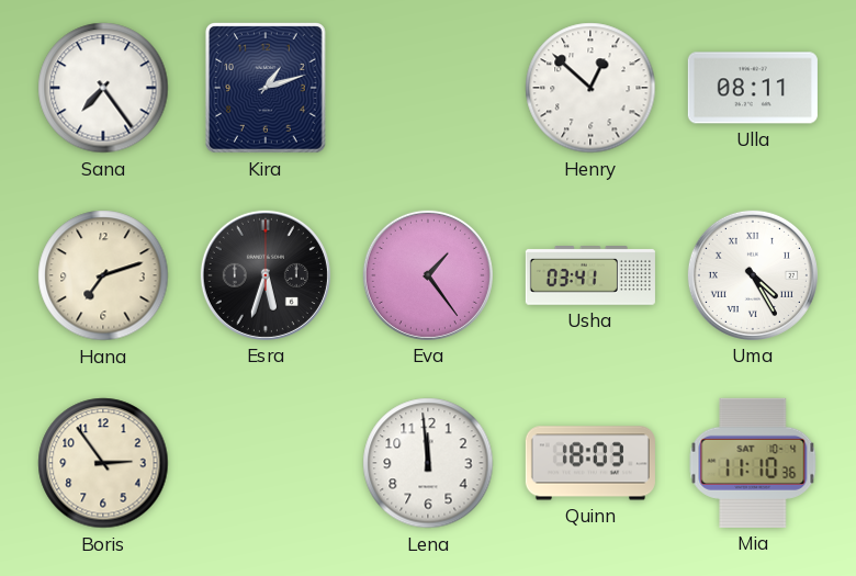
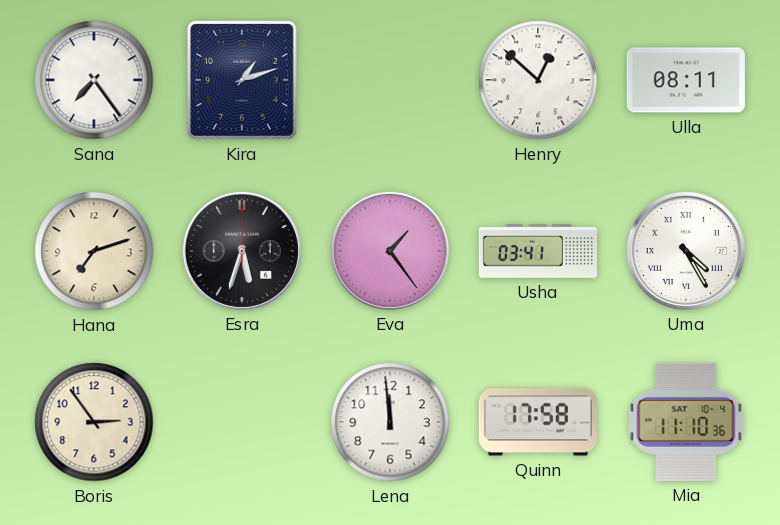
Quinn: 18:03 -> 17:58 (538, 422)
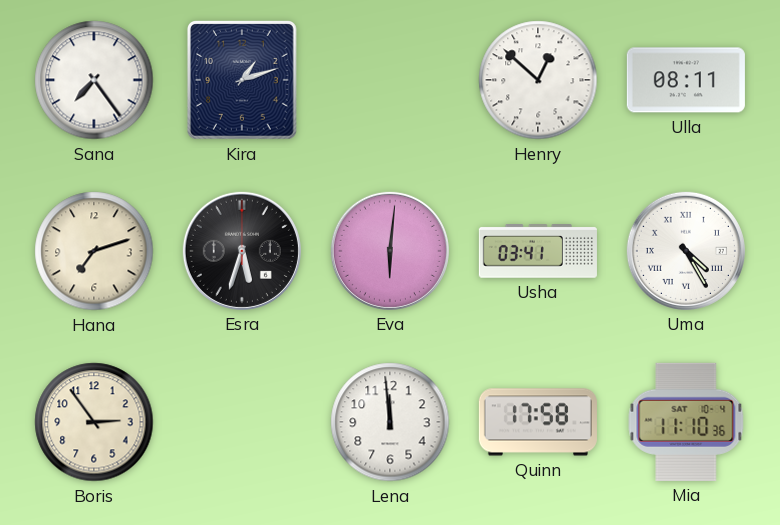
Eva: 1:24 -> 6:01 (390, 251)
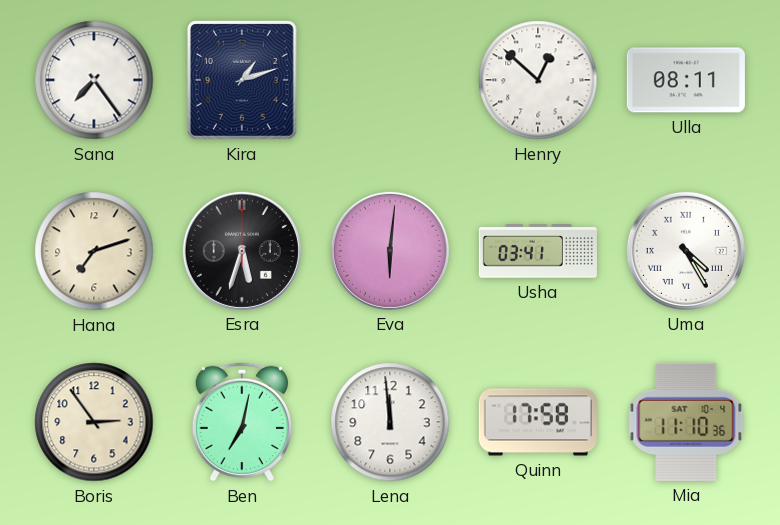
Ben: none -> 7:02 (241, 422)
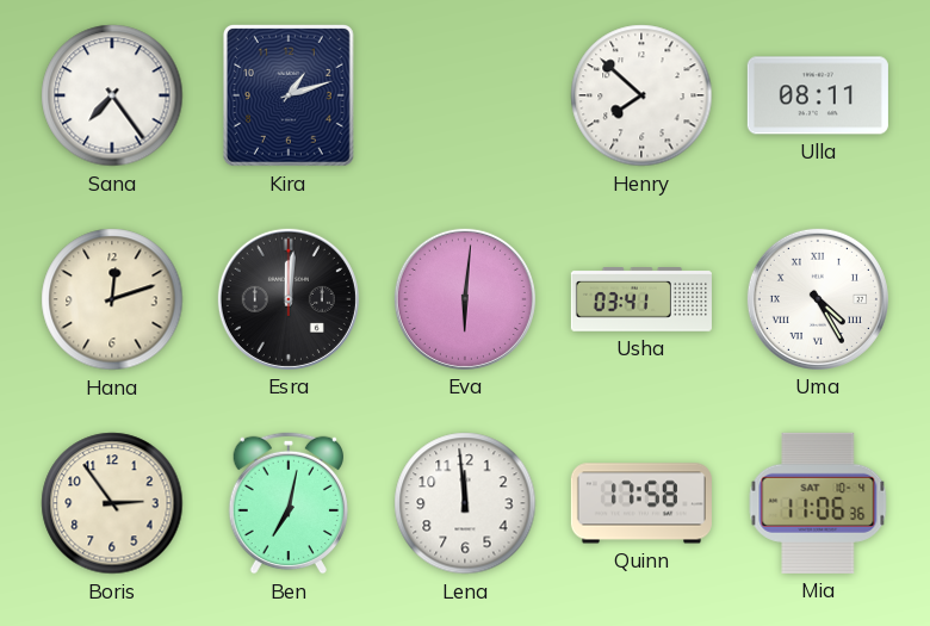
Henry: 12:52 -> 7:52 (641, 95)
Hana: 7:12 -> 12:12 (112, 299)
Esra: 5:33 -> 12:01 (289, 299)
Mia: 11:10 -> 11:06 (818, 503)
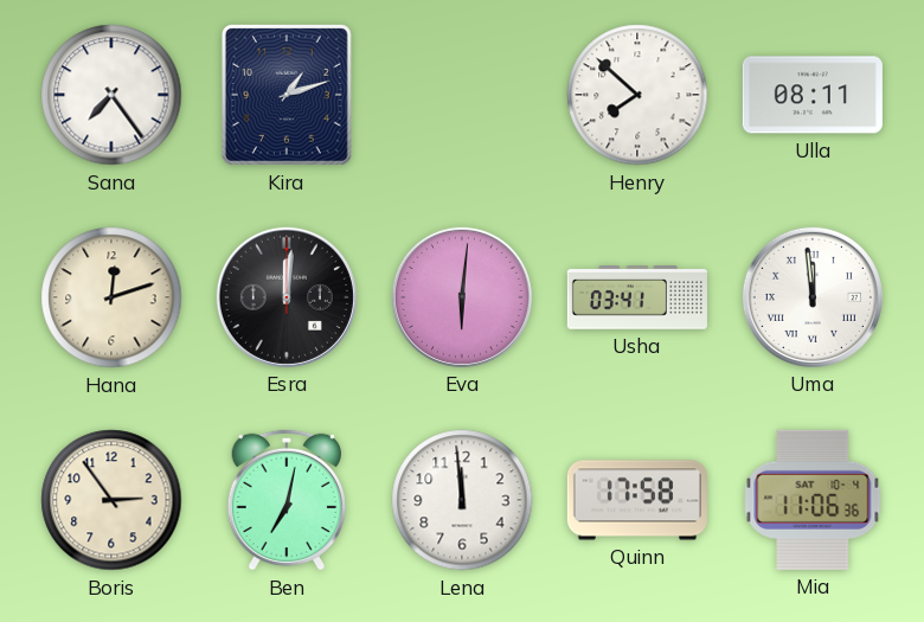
Uma: 4:25 -> 11:59 (813, 297)
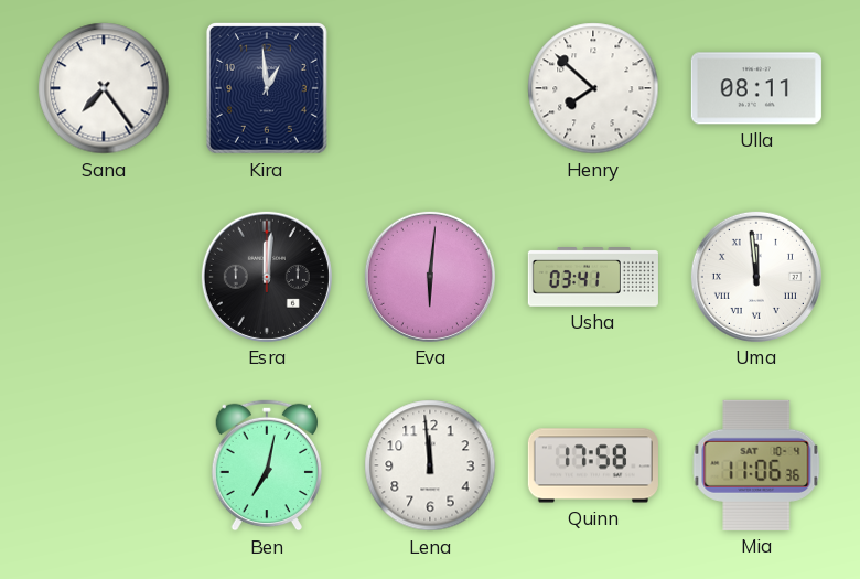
Kira: 1:12 -> 12:59 (267, 89)
Hana: 12:12 -> none (111, 297)
Boris: 2:54 -> none (111, 500)
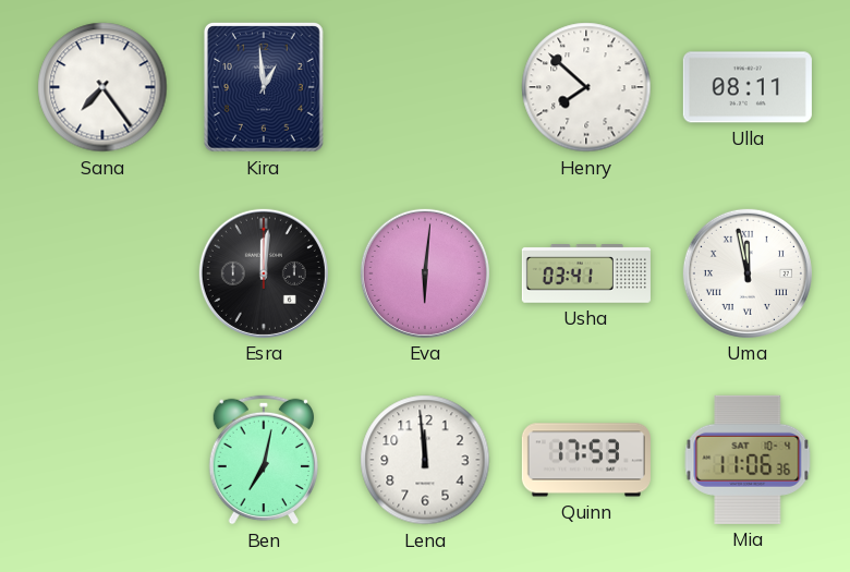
Uma: 11:59 -> 11:58 (748, 273)
Quinn: 17:58 -> 17:53 (586, 460)
